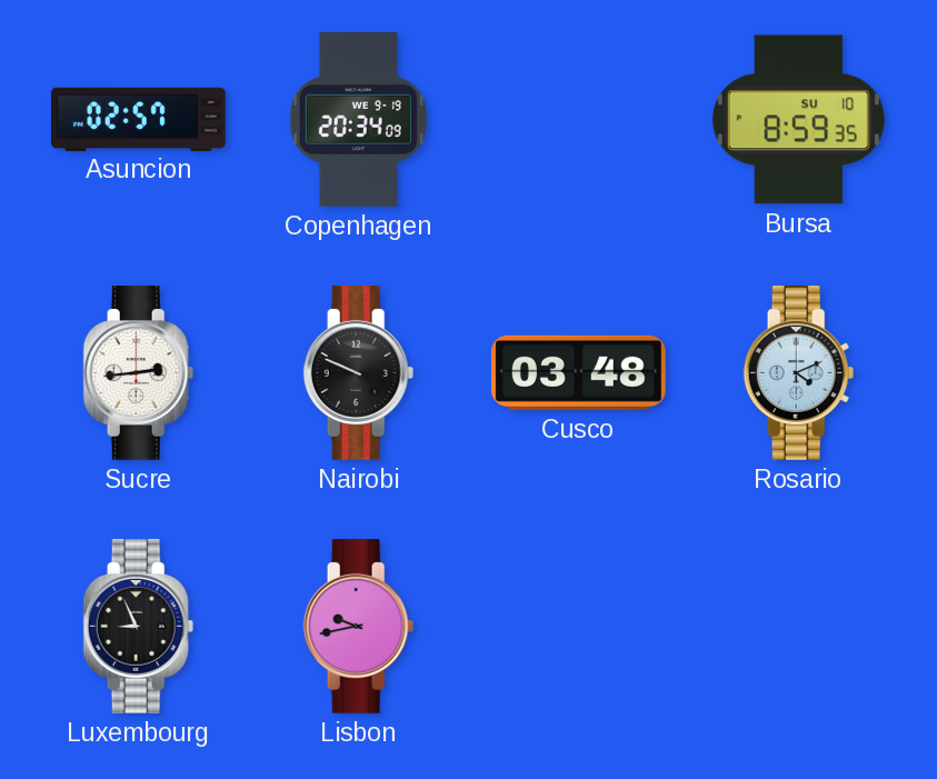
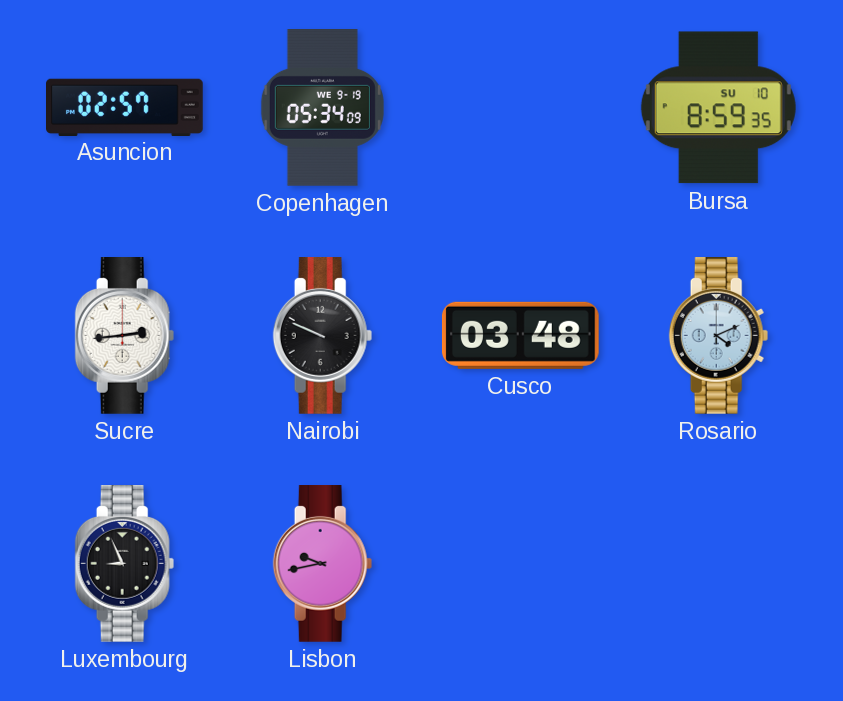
Copenhagen: 20:34 -> 05:34 (322, 108)
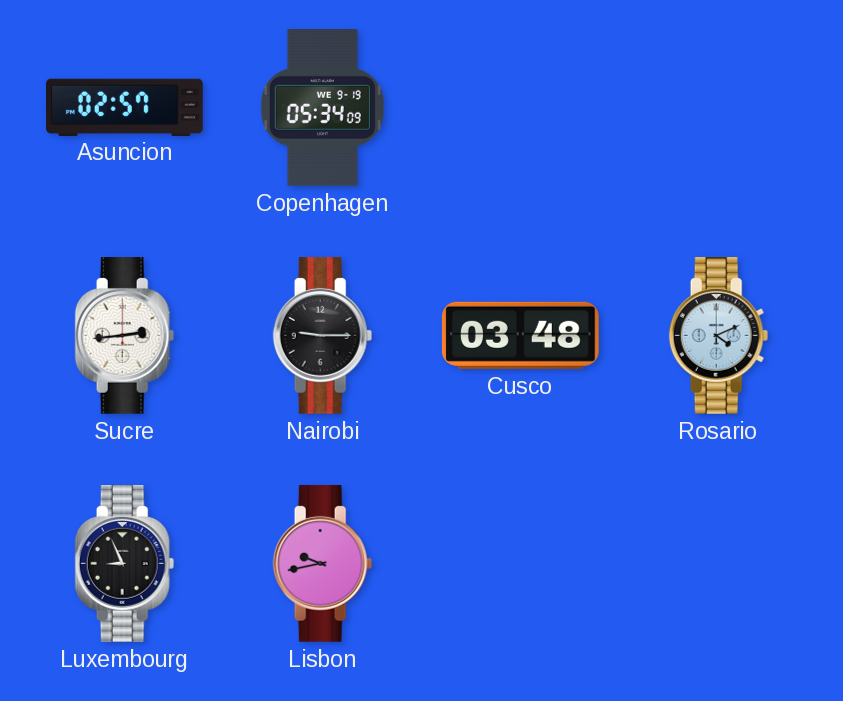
Bursa: 8:59 -> none (718, 108)
Nairobi: 9:49 -> 9:15 (323, 336)
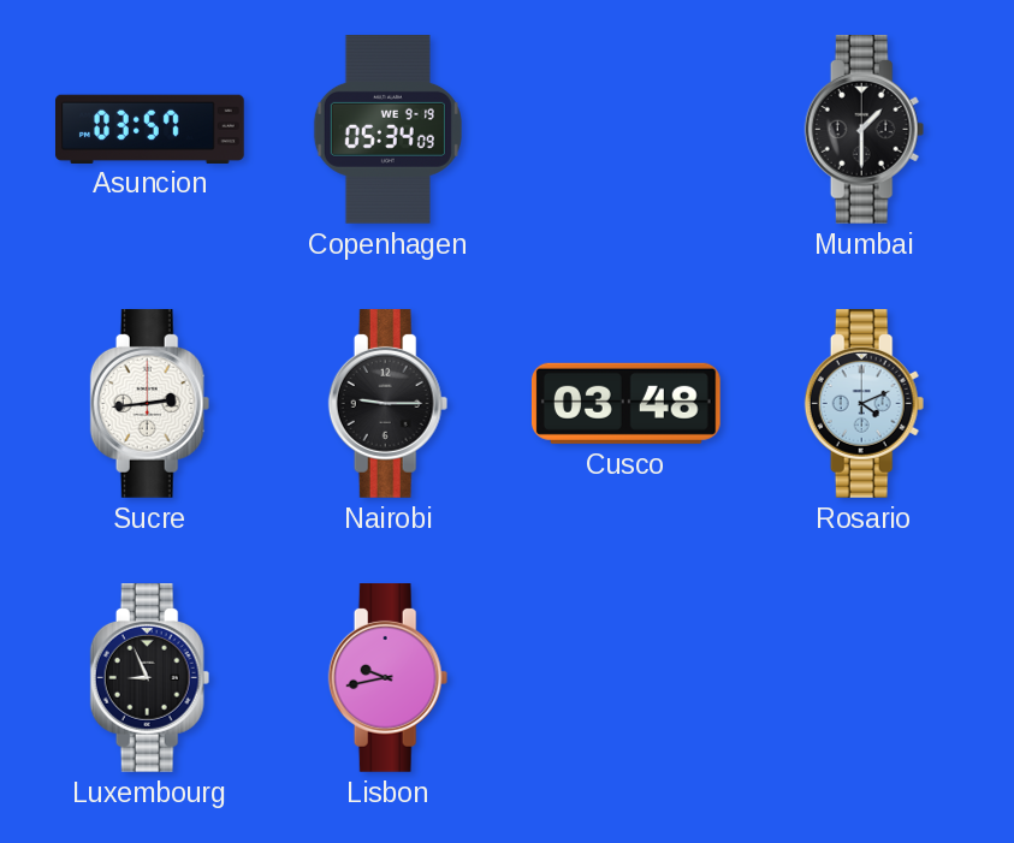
Asuncion: 02:57 -> 03:57 (150, 129)
Mumbai: none -> 1:30 (865, 130)
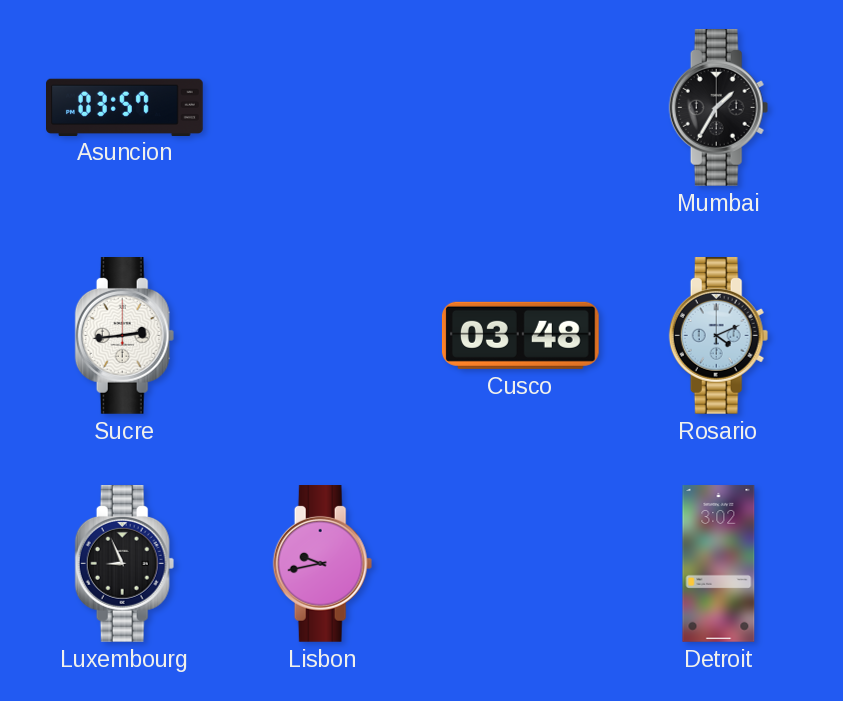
Copenhagen: 05:34 -> none (387, 130)
Mumbai: 1:30 -> 1:35 (719, 108)
Nairobi: 9:15 -> none (389, 404)
Detroit: none -> 3:02 (719, 564)
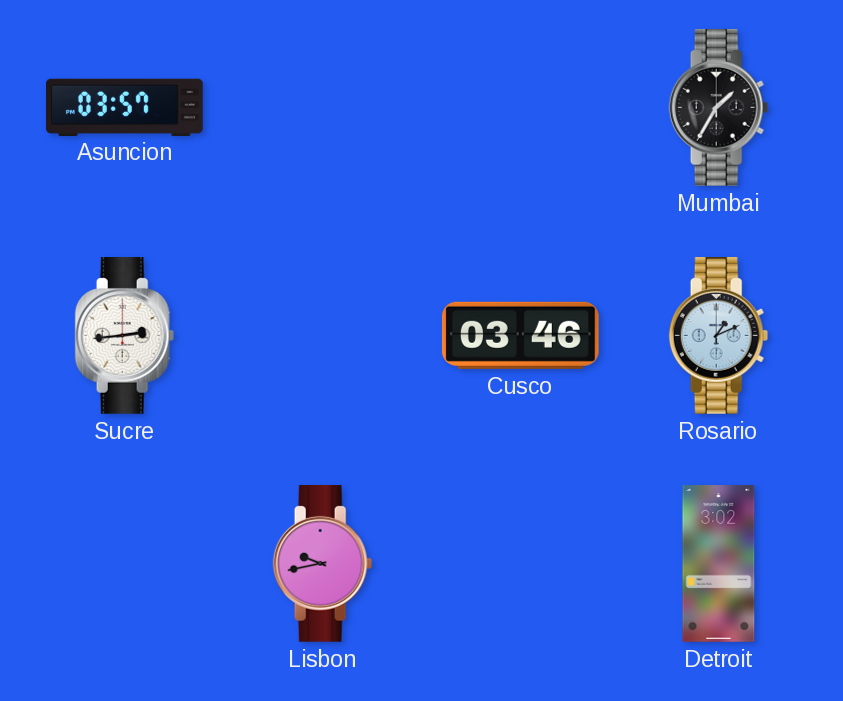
Cusco: 03:48 -> 03:46 (520, 335)
Rosario: 4:11 -> 1:11 (719, 336)
Luxembourg: 8:56 -> none (125, 564)
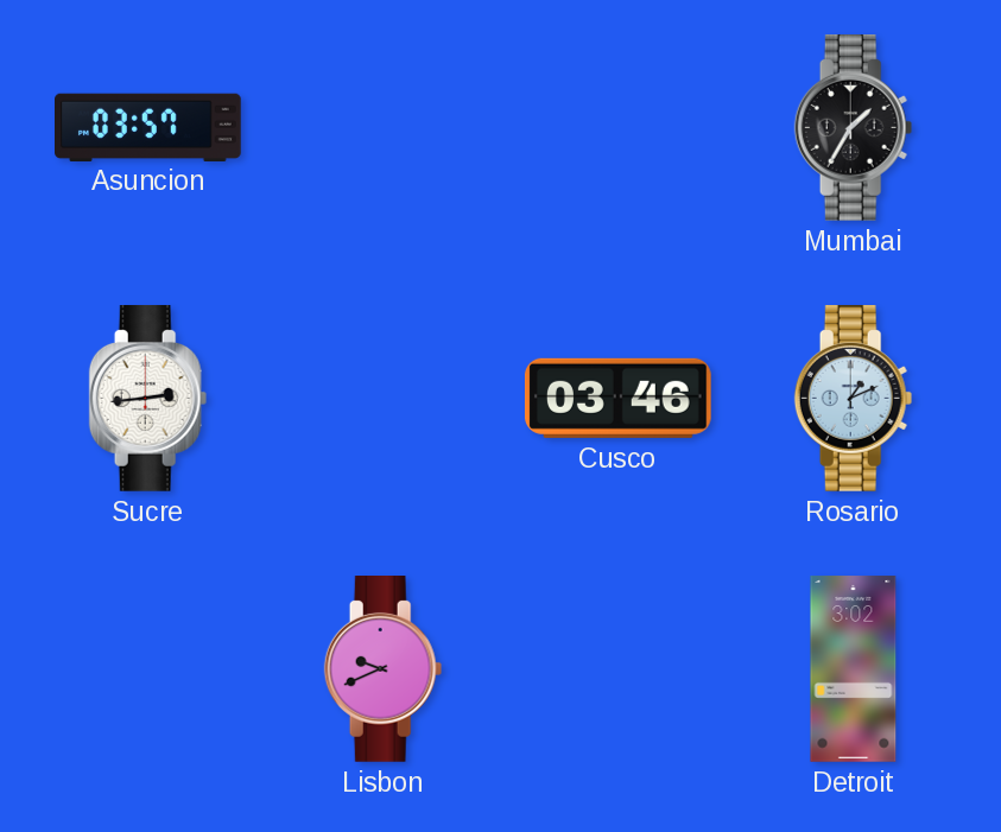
Lisbon: 9:43 -> 9:41 (384, 669)
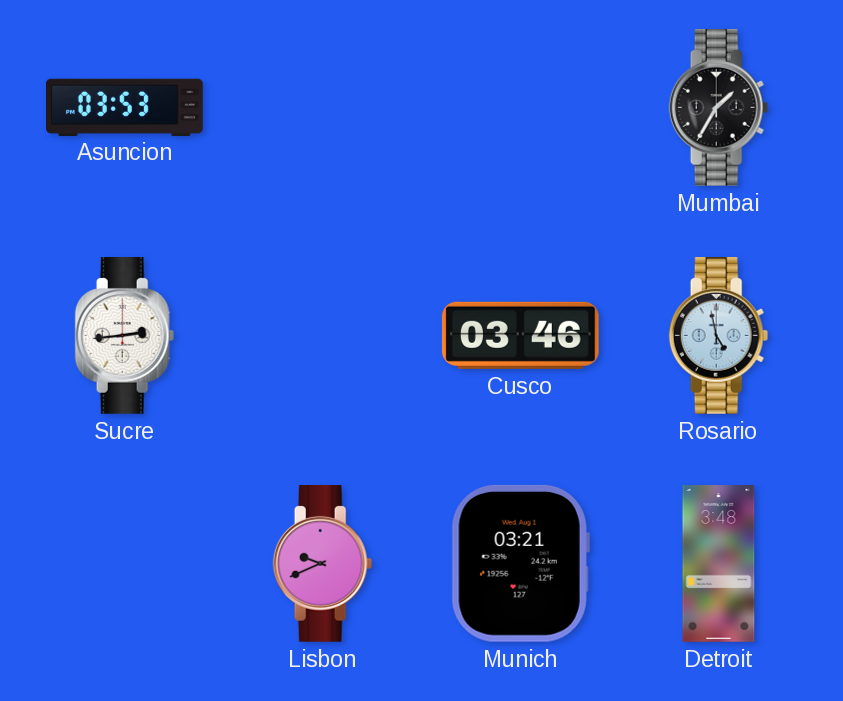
Asuncion: 03:57 -> 03:53 (125, 107)
Rosario: 1:11 -> 4:58 (719, 336)
Munich: none -> 03:21 (520, 563)
Detroit: 3:02 -> 3:48 (719, 564)
